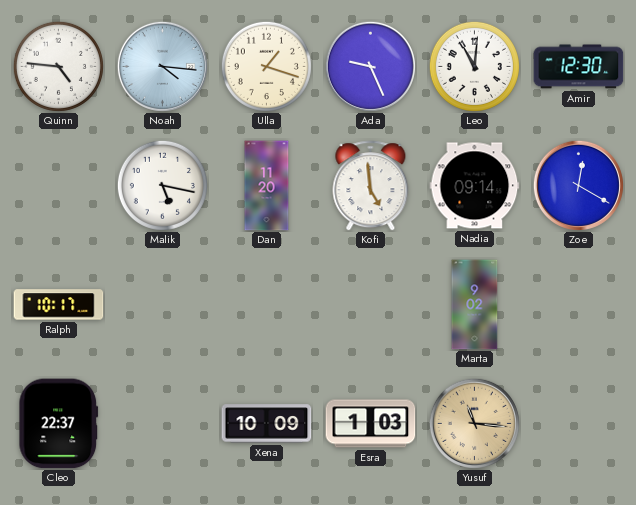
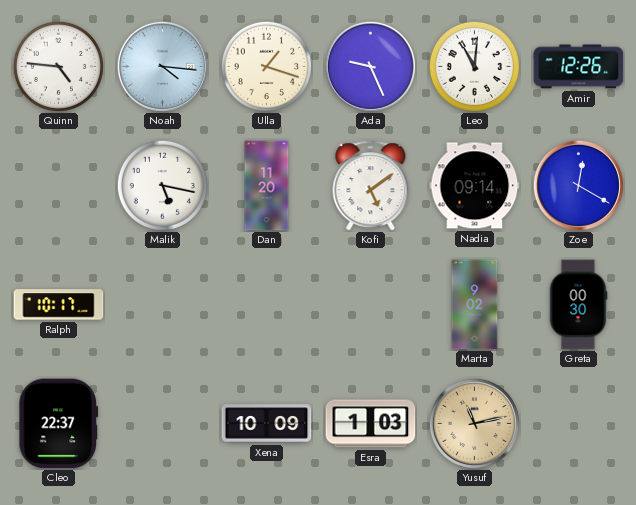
Amir: 12:30 -> 12:26 (579, 67)
Kofi: 4:59 -> 5:09 (371, 186)
Greta: none -> 00:30 (578, 305)
Yusuf: 11:16 -> 11:13 (474, 423)
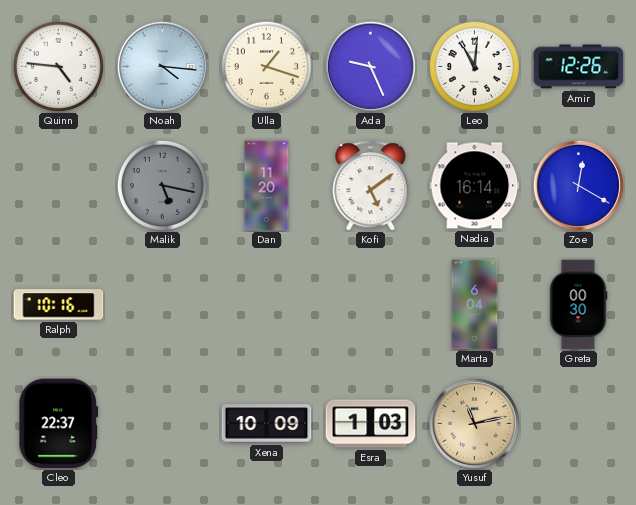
Malik dial: white -> grey (162, 185)
Nadia: 09:14 -> 16:14 (475, 186)
Ralph: 10:17 -> 10:16 (59, 305)
Marta: 9:02 -> 6:04 (475, 305)
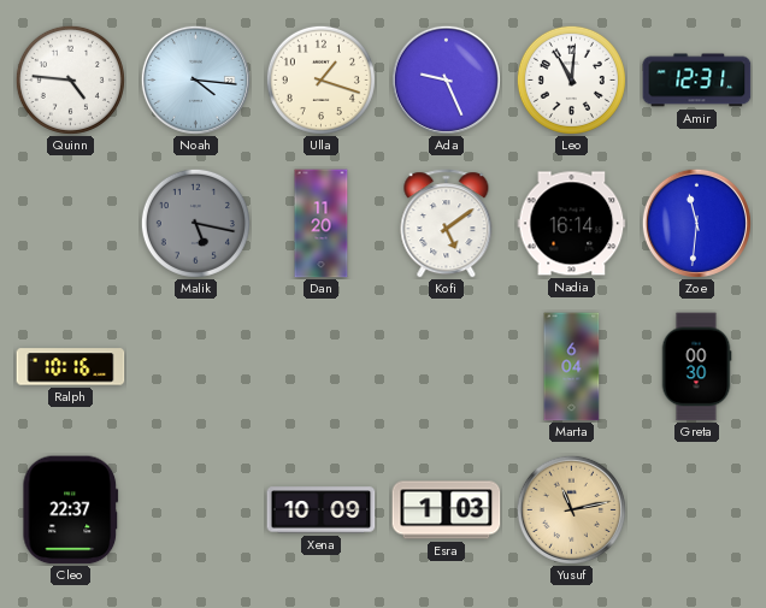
Amir: 12:26 -> 12:31 (697, 81)
Zoe: 12:20 -> 11:31 (696, 223)
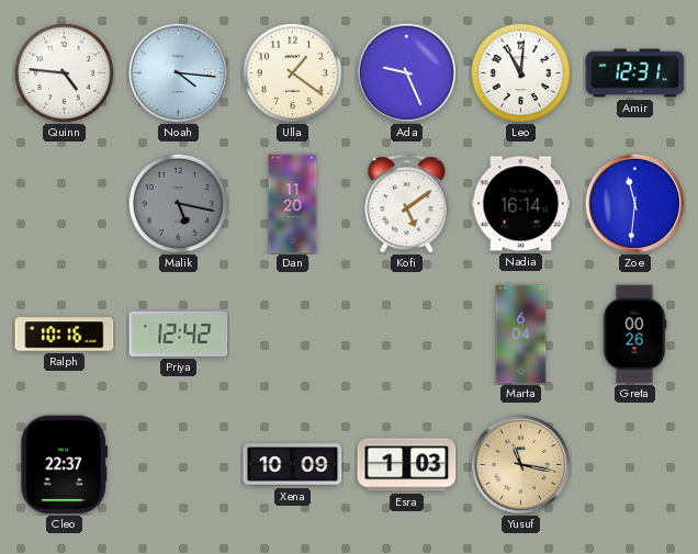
Ulla: 1:18 -> 1:21 (292, 72)
Priya: none -> 12:42 (179, 333)
Greta: 00:30 -> 00:26 (634, 335)
Yusuf: 11:13 -> 11:17 (520, 464)
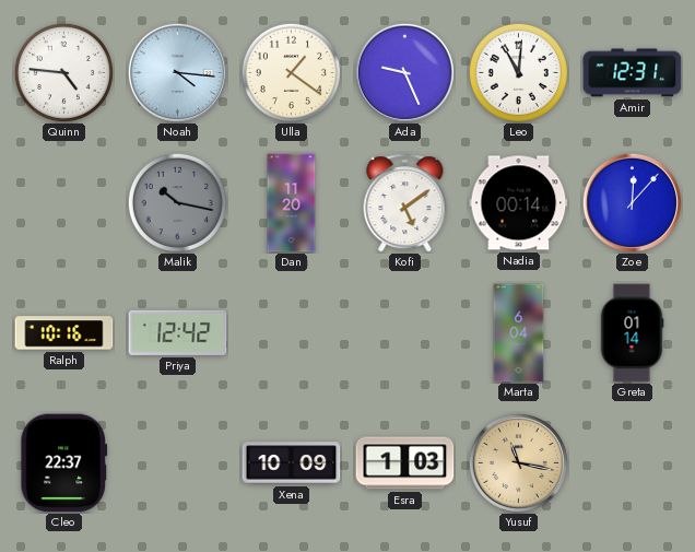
Malik: 5:17 -> 10:17 (177, 202)
Nadia: 16:14 -> 00:14 (519, 203)
Zoe: 11:31 -> 12:07 (632, 202)
Greta: 00:26 -> 01:14 (632, 333)
